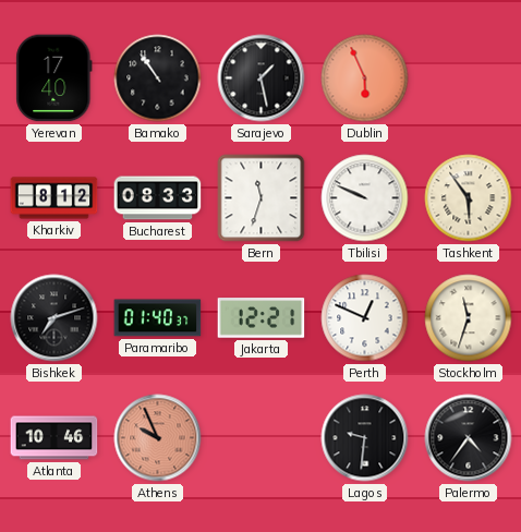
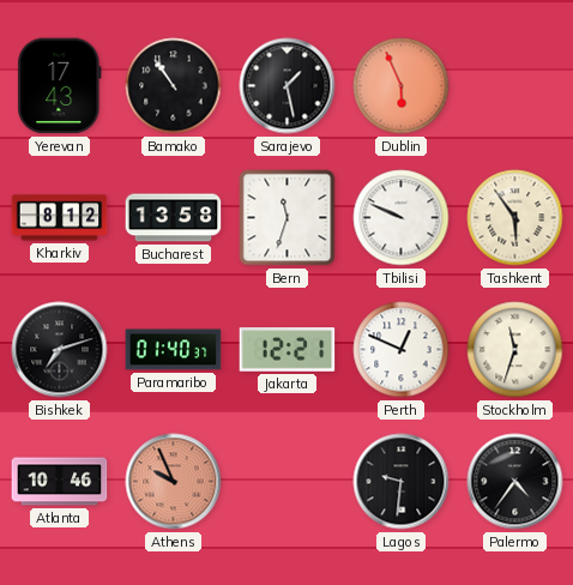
Yerevan: 17:40 -> 17:43 (60, 86)
Bucharest: 08:33 -> 13:58 (174, 218)
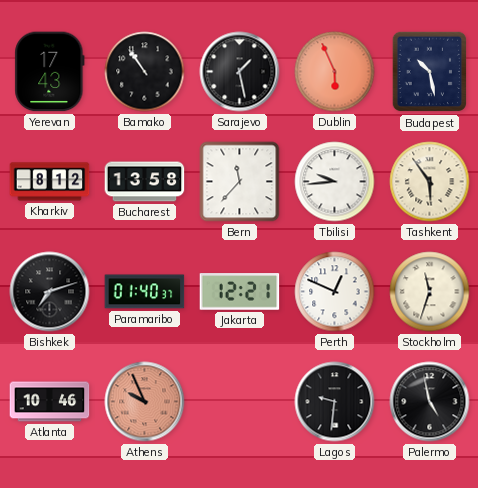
Budapest: none -> 10:28 (430, 72)
Bern: 11:33 -> 11:37 (240, 182)
Tbilisi: 9:49 -> 9:44 (335, 182)
Palermo: 4:36 -> 4:58 (430, 402)
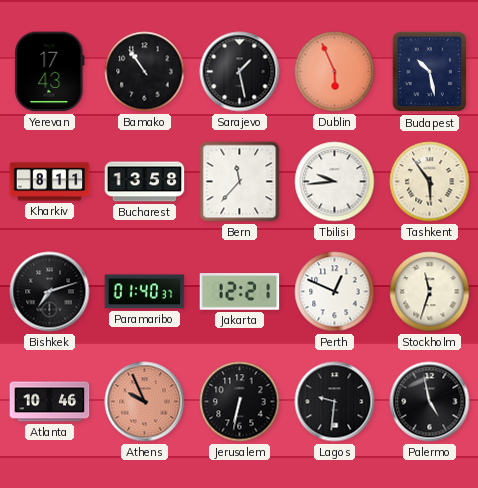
Kharkiv: 8:12 -> 8:11 (50, 182)
Jerusalem: none -> 6:32 (240, 402)
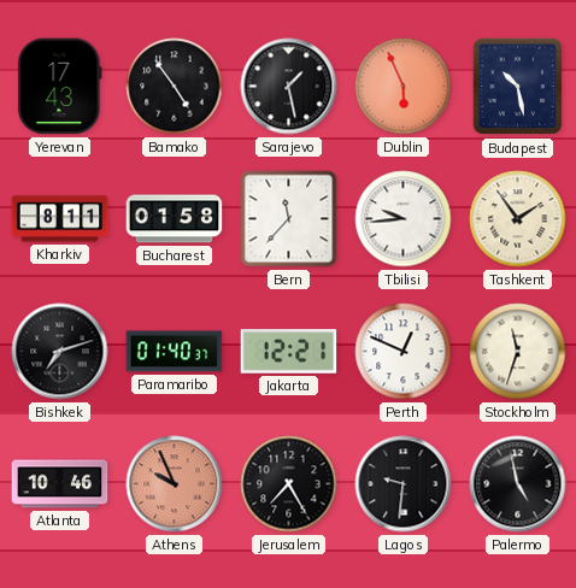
Bamako: 10:54 -> 4:54 (175, 87)
Bucharest: 13:58 -> 01:58 (175, 219)
Tashkent: 5:54 -> 1:54 (518, 219)
Jerusalem: 6:32 -> 7:25 (289, 484)
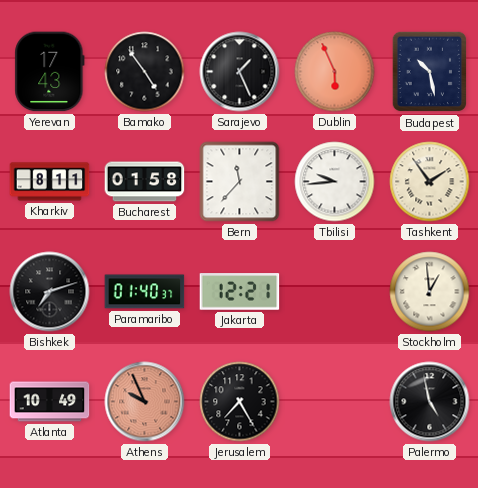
Sarajevo: 1:28 -> 1:26 (240, 72)
Perth: 12:49 -> none (404, 352)
Stockholm: 11:33 -> 12:59 (430, 292)
Atlanta: 10:46 -> 10:49 (50, 402)
Lagos: 9:31 -> none (404, 484)
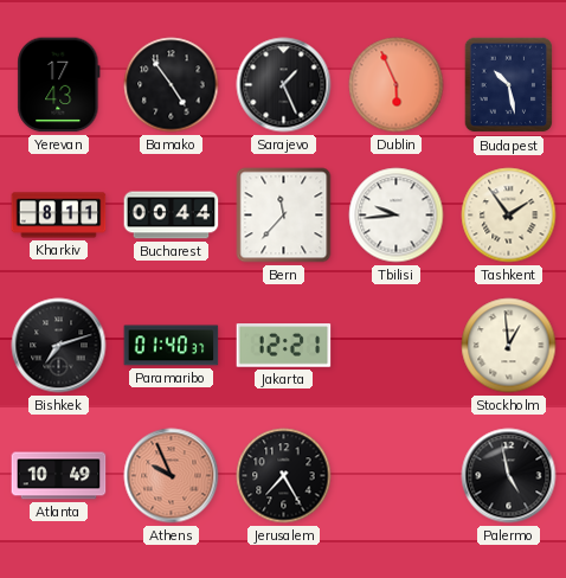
Bucharest: 01:58 -> 00:44 (172, 216)
